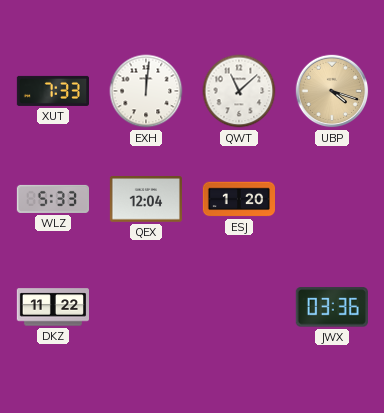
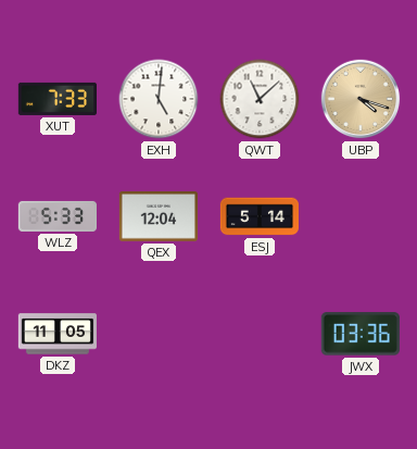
EXH: 12:01 -> 5:01 (159, 99)
ESJ: 1:20 -> 5:14 (258, 216)
DKZ: 11:22 -> 11:05 (56, 334)
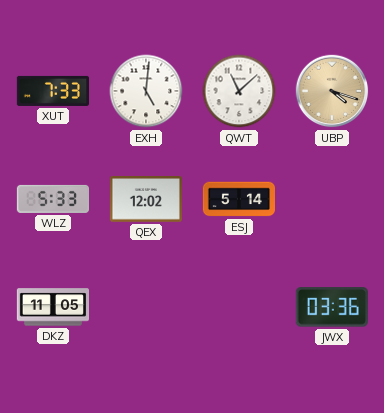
QEX: 12:04 -> 12:02 (146, 199)
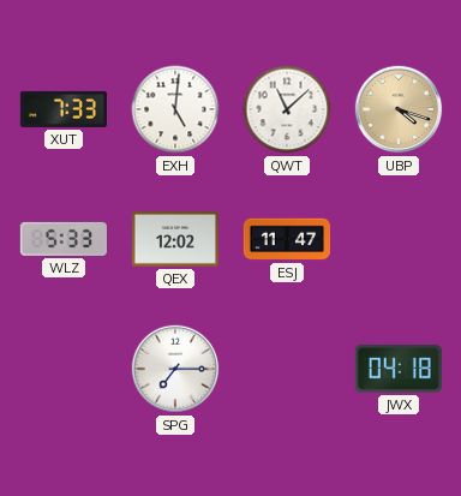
ESJ: 5:14 -> 11:47 (286, 239)
DKZ: 11:05 -> none (52, 307)
SPG: none -> 7:15 (175, 369)
JWX: 03:36 -> 04:18 (399, 369)
